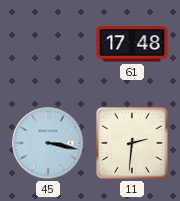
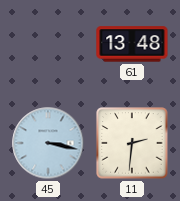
61: 17:48 -> 13:48 (132, 44)
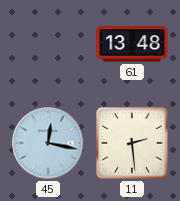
45: 3:17 -> 12:17 (48, 143)
11: 2:31 -> 2:29 (132, 143)
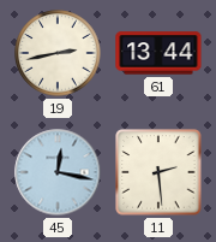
19: none -> 2:43 (58, 53)
61: 13:48 -> 13:44 (158, 53)
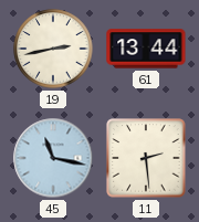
45: 12:17 -> 11:17 (53, 158)
